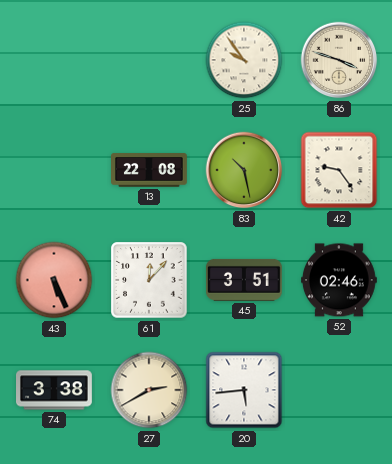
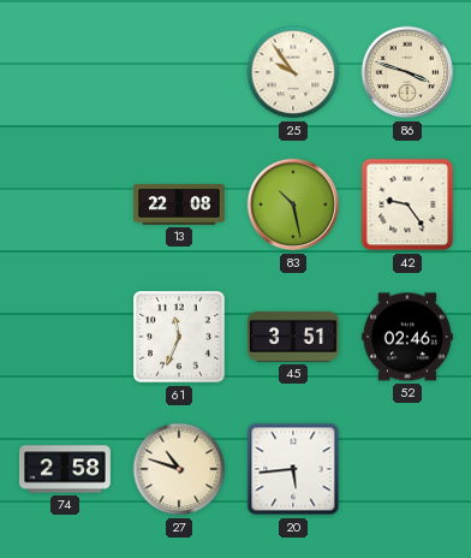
43: 5:26 -> none (54, 280)
61: 12:07 -> 11:34 (179, 337)
74: 3:38 -> 2:58 (66, 469)
27: 2:40 -> 10:48 (179, 469)
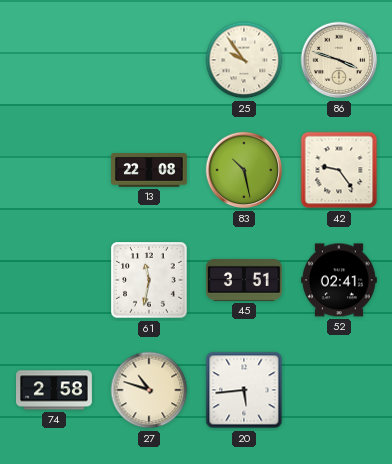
61: 11:34 -> 11:32 (149, 280)
52: 02:46 -> 02:41 (340, 280)
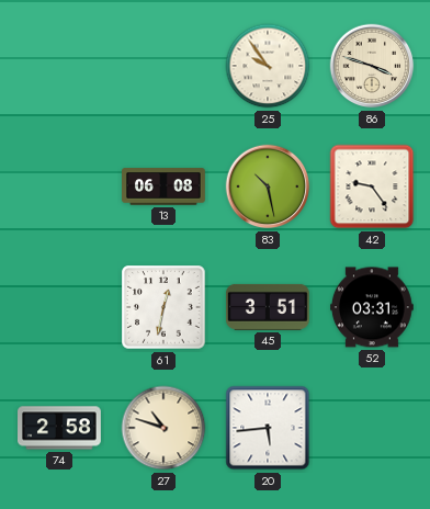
13: 22:08 -> 06:08 (165, 186)
61: 11:32 -> 12:32 (163, 307)
52: 02:41 -> 03:31 (373, 307)
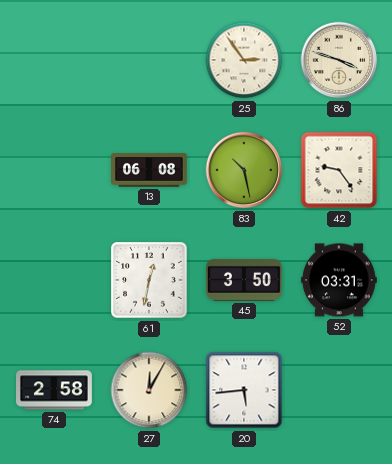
25: 9:54 -> 2:54 (244, 60)
45: 3:51 -> 3:50 (244, 280)
27: 10:48 -> 12:05 (149, 390)
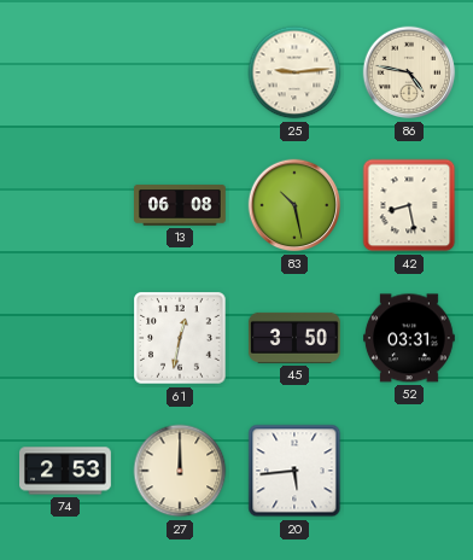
25: 2:54 -> 9:14 (294, 72)
86: 3:48 -> 4:47 (409, 72)
42: 9:24 -> 8:28 (409, 205)
74: 2:58 -> 2:53 (66, 471)
27: 12:05 -> 12:00 (180, 471)
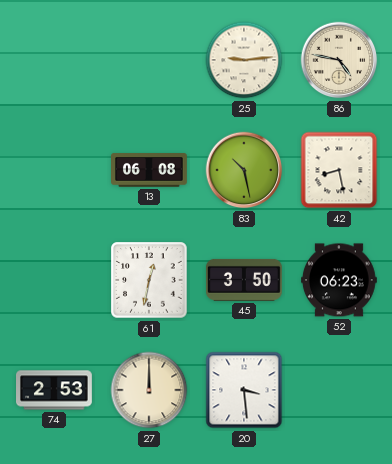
52: 03:31 -> 06:23 (340, 280)
20: 5:44 -> 3:29 (244, 390)
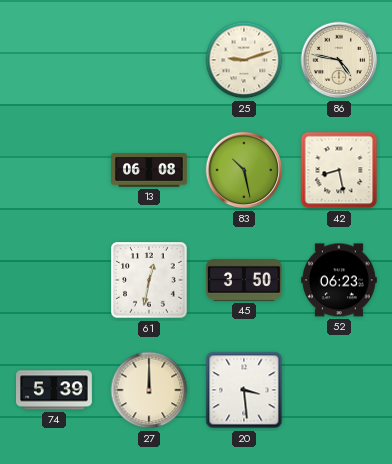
25: 9:14 -> 9:12 (244, 60)
74: 2:53 -> 5:39 (55, 390)
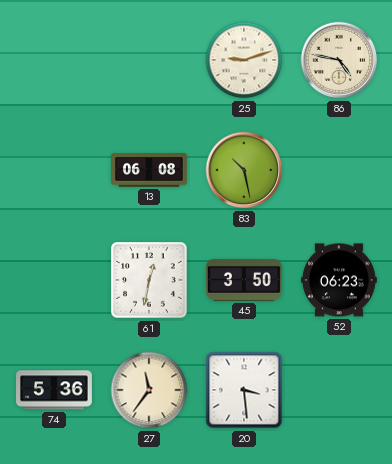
42: 8:28 -> none (339, 170)
74: 5:39 -> 5:36 (55, 390)
27: 12:00 -> 11:36 (149, 390)
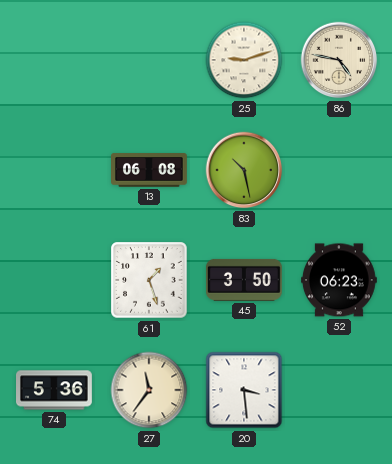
61: 12:32 -> 1:27 (149, 280)
